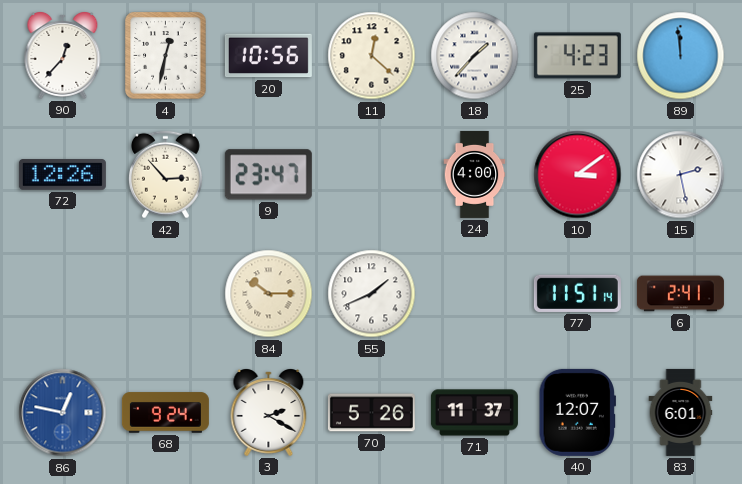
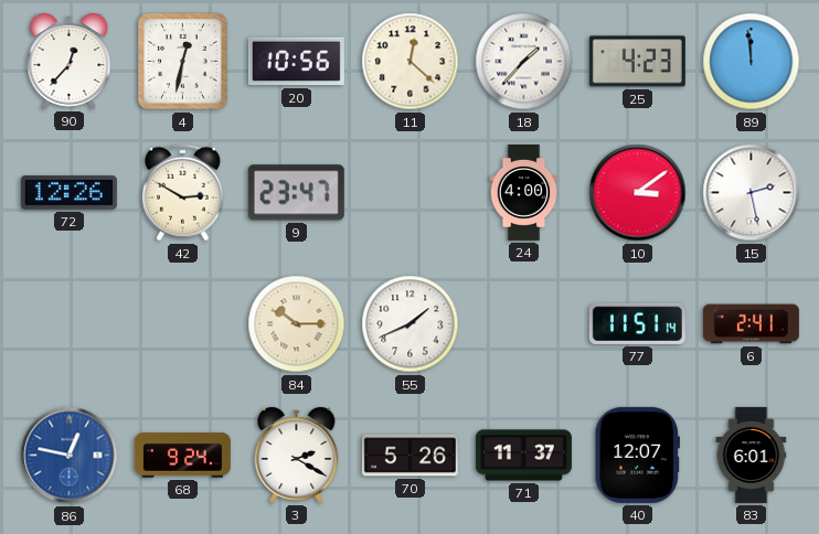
42: 2:53 -> 2:50 (182, 193)
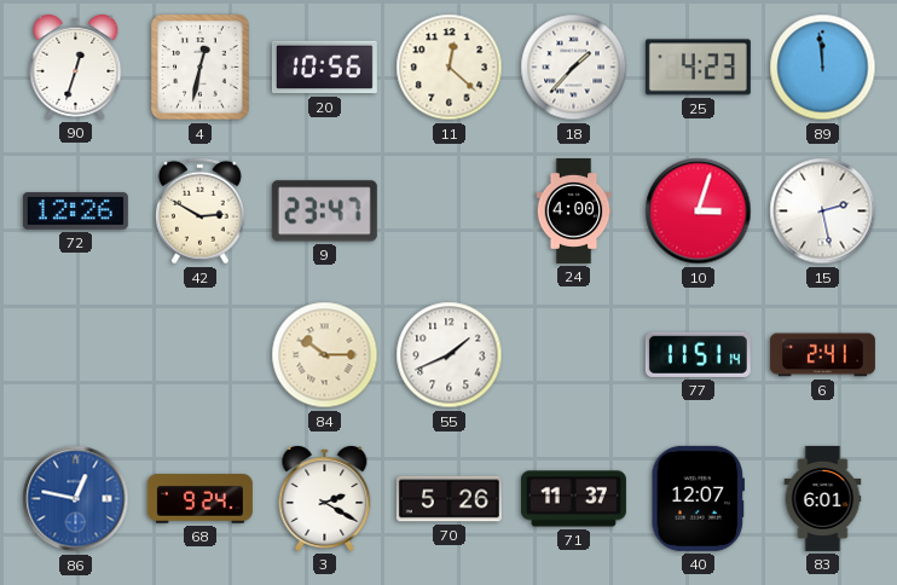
90: 12:37 -> 12:33 (76, 68)
10: 3:09 -> 3:03 (699, 212)
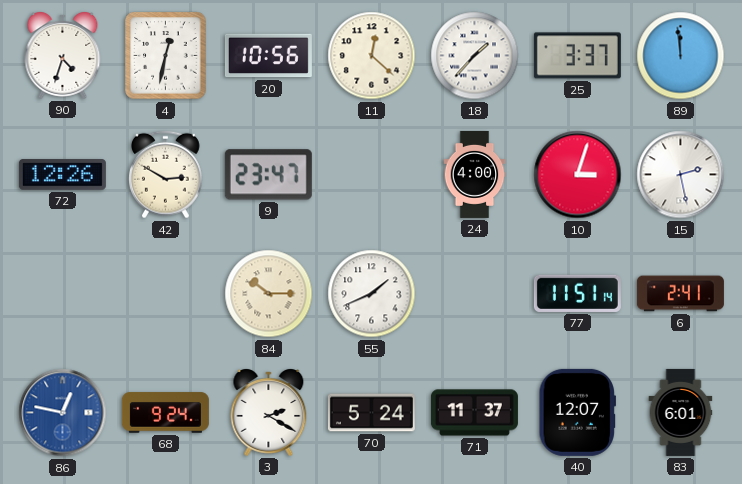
90: 12:33 -> 4:33 (63, 56)
25: 4:23 -> 3:37 (577, 56)
70: 5:26 -> 5:24 (371, 413)
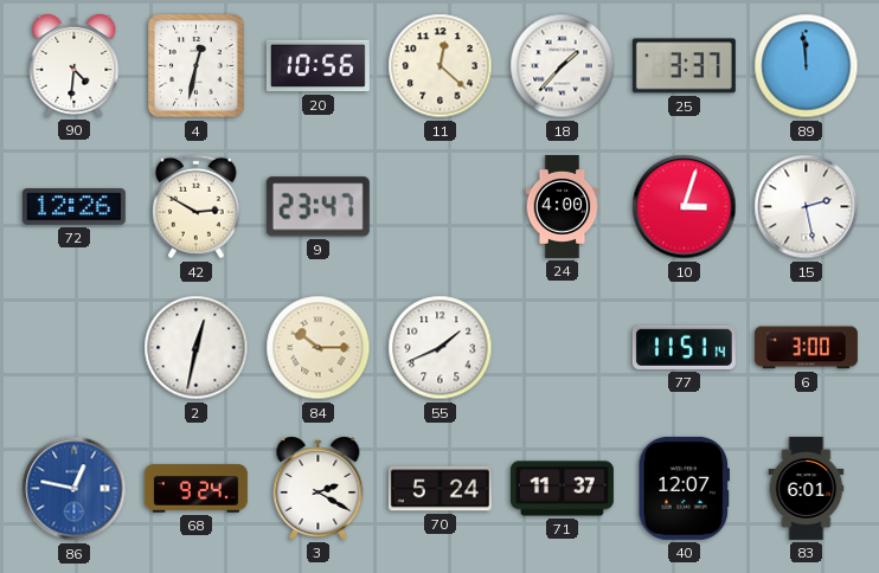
90: 4:33 -> 4:31 (75, 66)
2: none -> 12:32 (197, 348)
6: 2:41 -> 3:00 (806, 348)
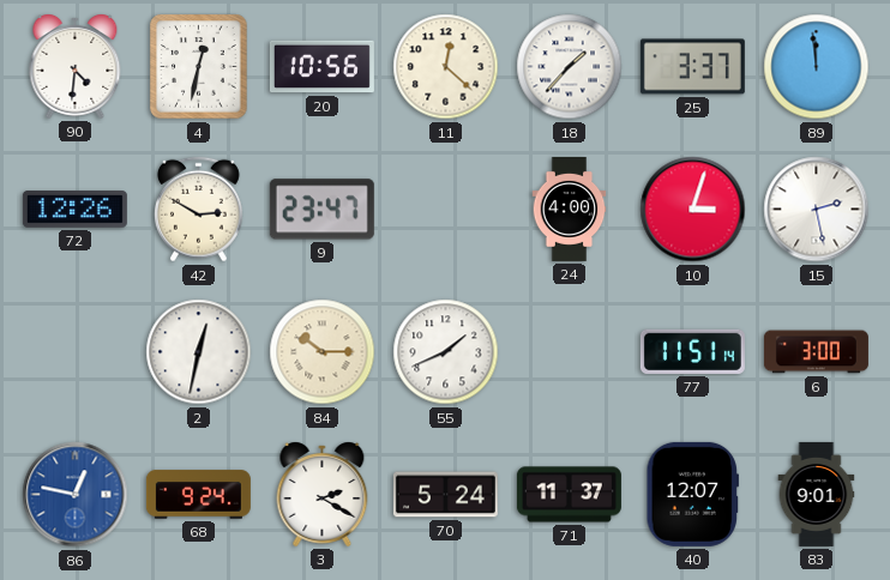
83: 6:01 -> 9:01 (817, 494)
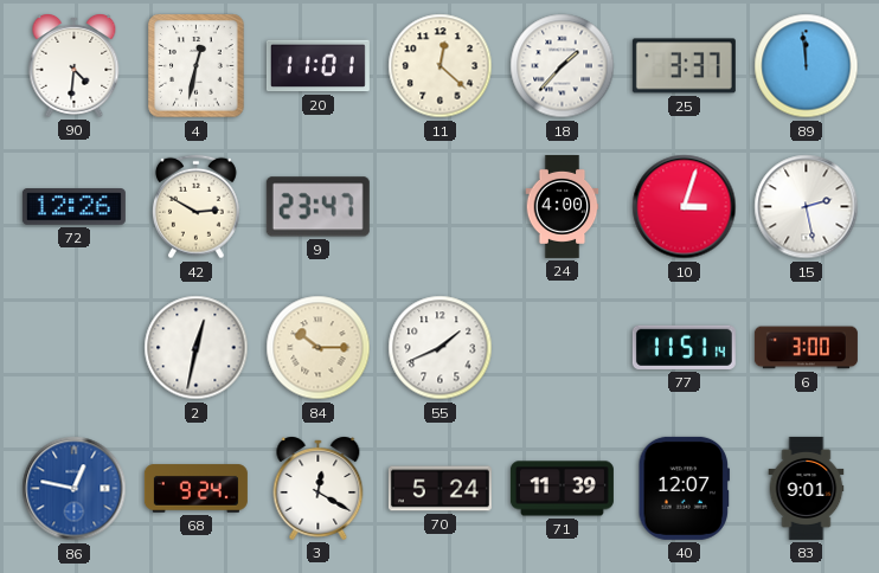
20: 10:56 -> 11:01 (317, 66)
3: 2:20 -> 12:20 (319, 489)
71: 11:37 -> 11:39 (562, 489)
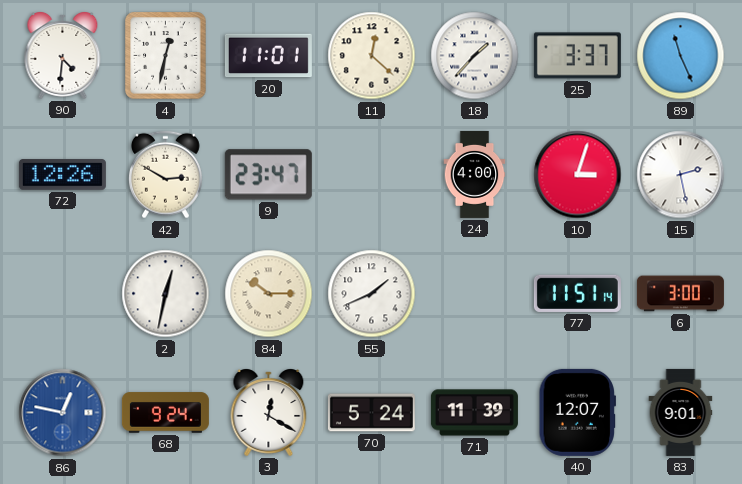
89: 11:59 -> 11:26 (681, 56)
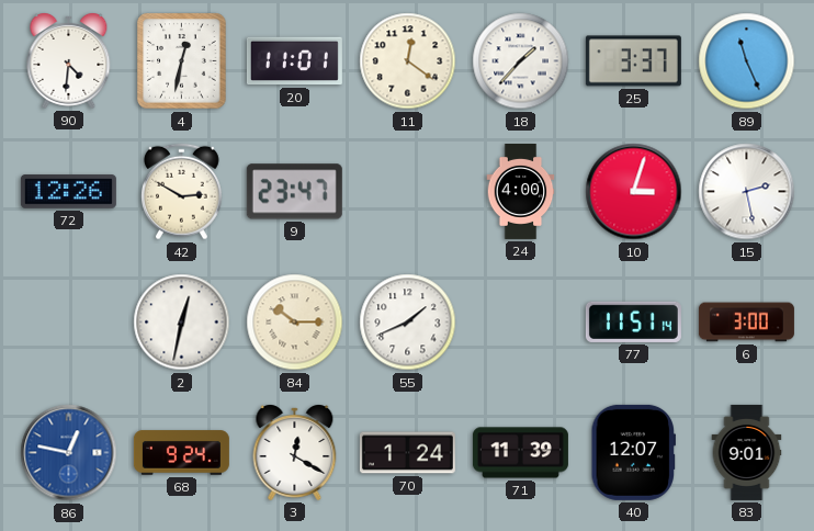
11: 12:22 -> 12:21 (408, 61)
70: 5:24 -> 1:24 (407, 453)
